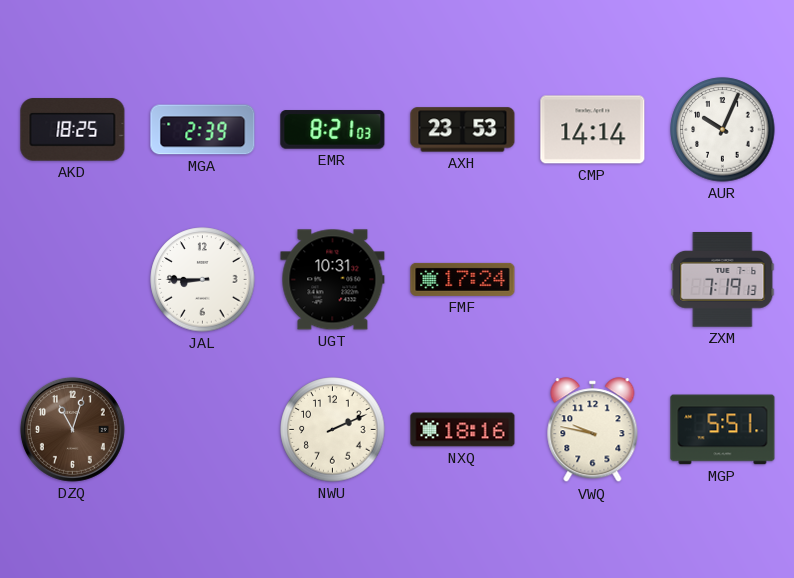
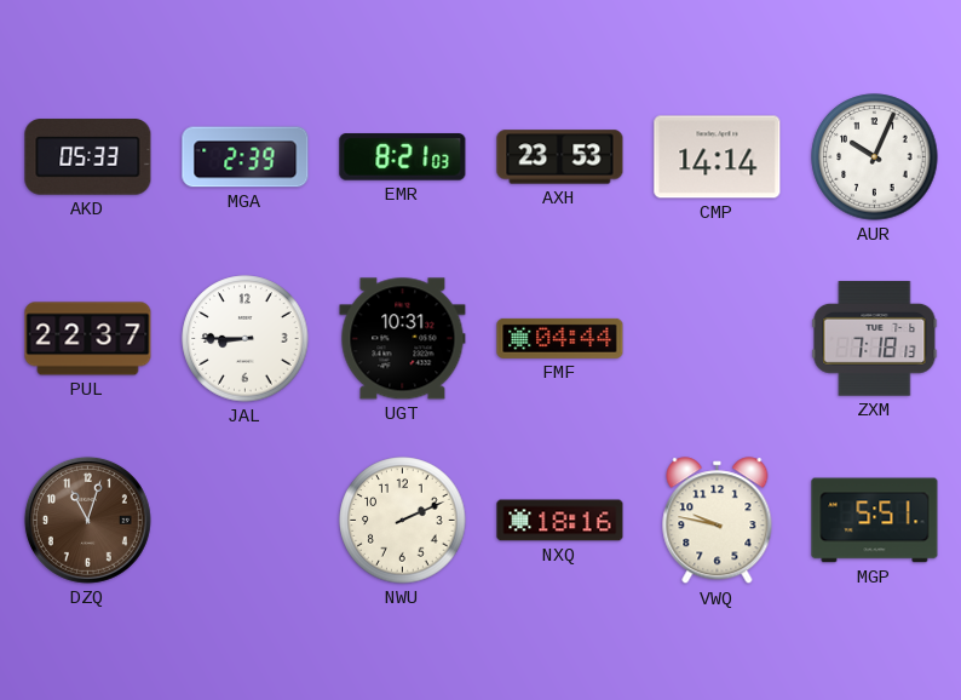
AKD: 18:25 -> 05:33 (88, 157)
PUL: none -> 22:37 (88, 339)
FMF: 17:24 -> 04:44 (560, 338)
ZXM: 7:19 -> 7:18 (875, 339)
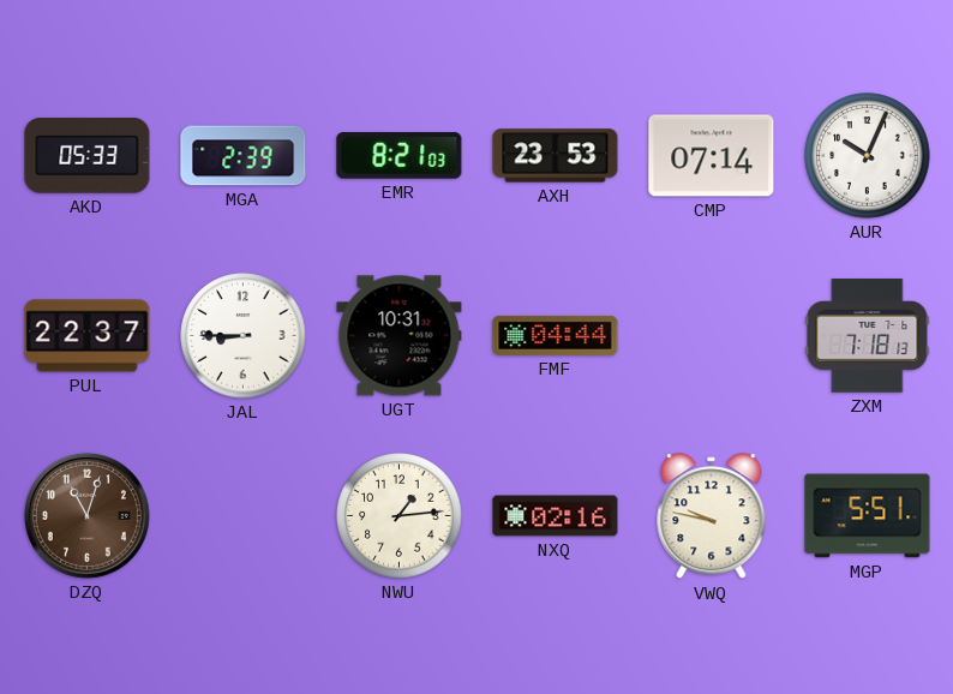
CMP: 14:14 -> 07:14 (712, 156)
NWU: 2:11 -> 1:14 (400, 516)
NXQ: 18:16 -> 02:16 (556, 516)
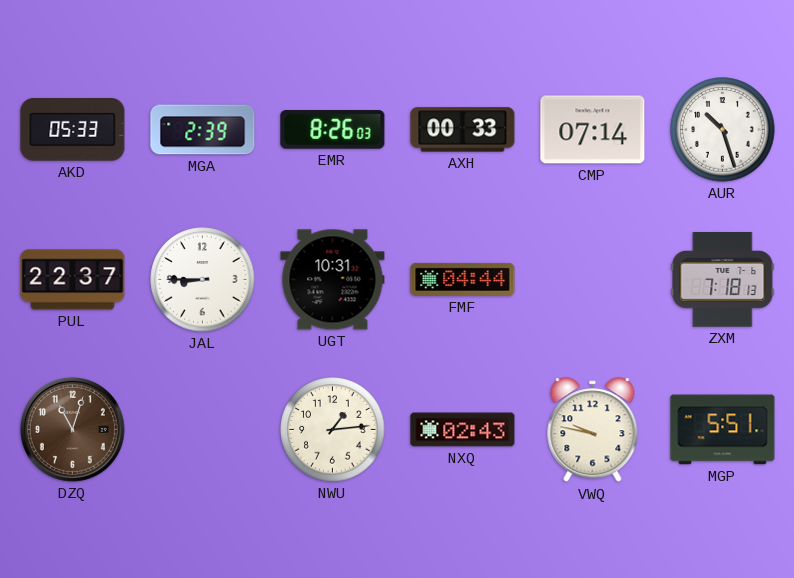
EMR: 8:21 -> 8:26 (333, 130)
AXH: 23:53 -> 00:33 (463, 130)
AUR: 10:04 -> 10:27 (723, 130)
NXQ: 02:16 -> 02:43 (463, 430)
